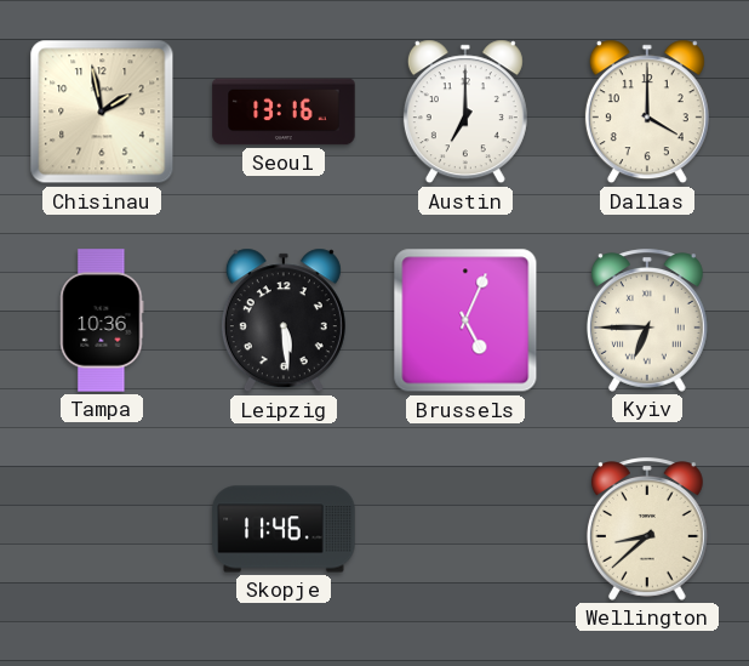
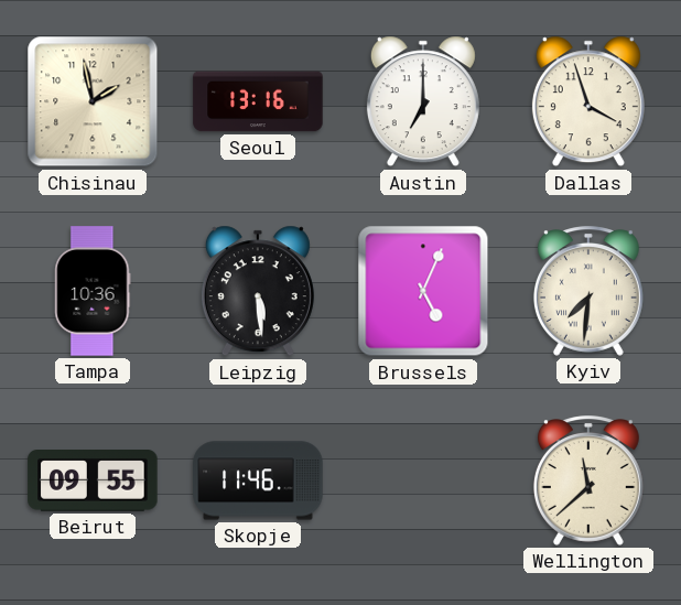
Dallas: 4:00 -> 3:57 (588, 101)
Kyiv: 6:45 -> 7:31 (588, 291)
Beirut: none -> 09:55 (93, 482)
Wellington: 8:38 -> 11:38 (588, 480)
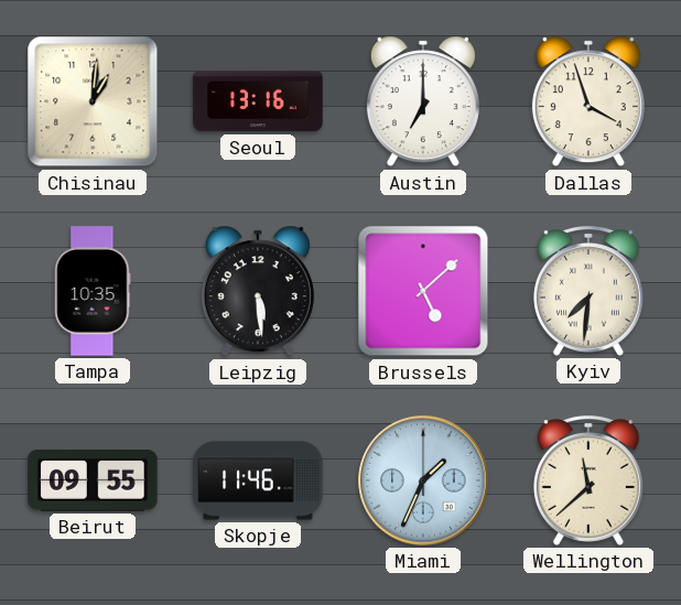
Chisinau: 1:58 -> 1:01 (93, 101)
Tampa: 10:36 -> 10:35 (93, 291)
Brussels: 5:04 -> 5:08 (423, 291)
Miami: none -> 1:34 (423, 480)
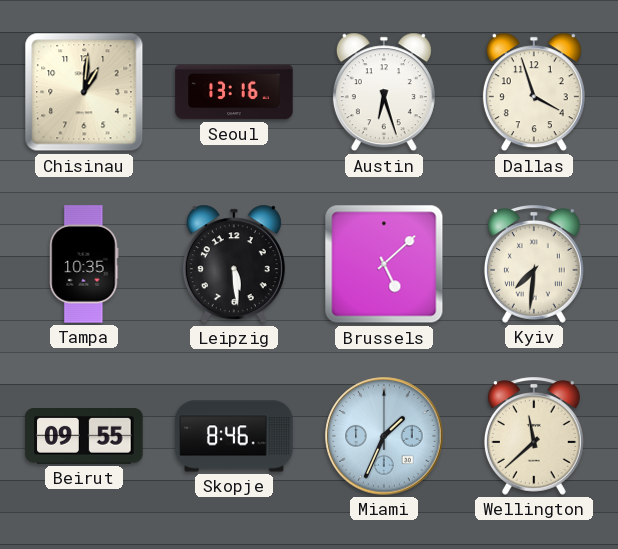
Austin: 7:00 -> 6:27 (384, 92)
Skopje: 11:46 -> 8:46 (234, 436)
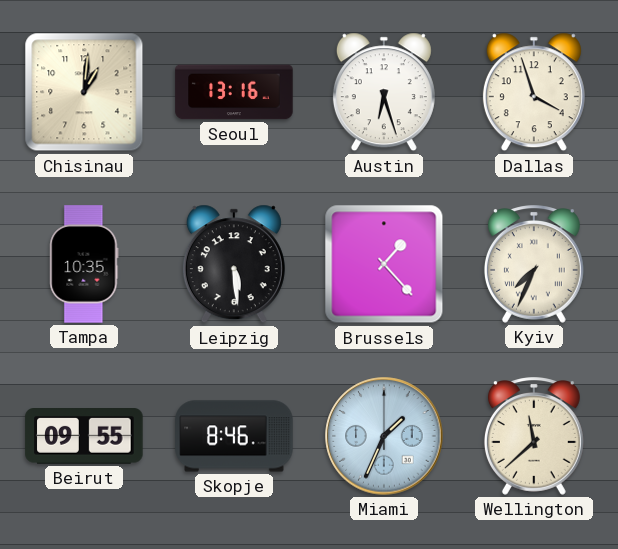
Brussels: 5:08 -> 1:23 (384, 264)
Kyiv: 7:31 -> 7:34 (534, 264)
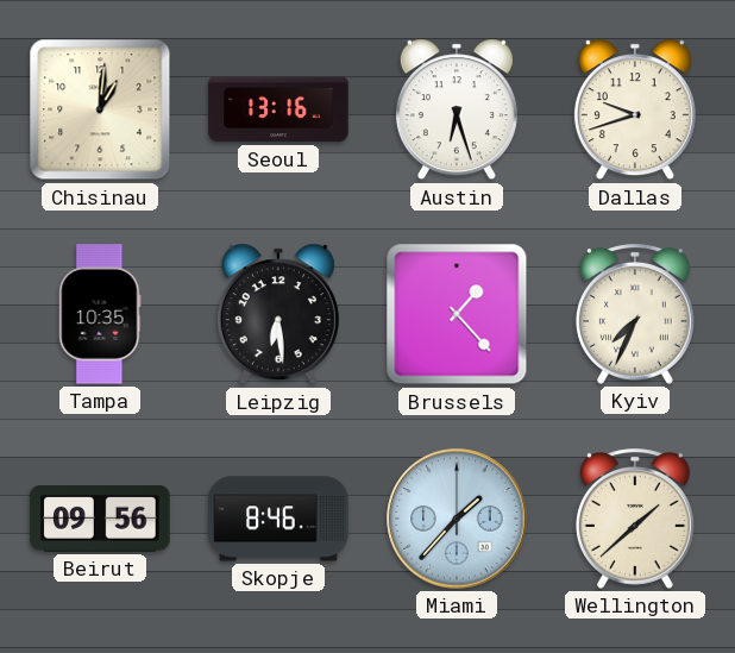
Dallas: 3:57 -> 9:42 (635, 109)
Leipzig: 5:29 -> 6:29 (278, 314)
Beirut: 09:55 -> 09:56 (100, 520)
Miami: 1:34 -> 1:37 (457, 519)
Wellington: 11:38 -> 1:38 (635, 519)
